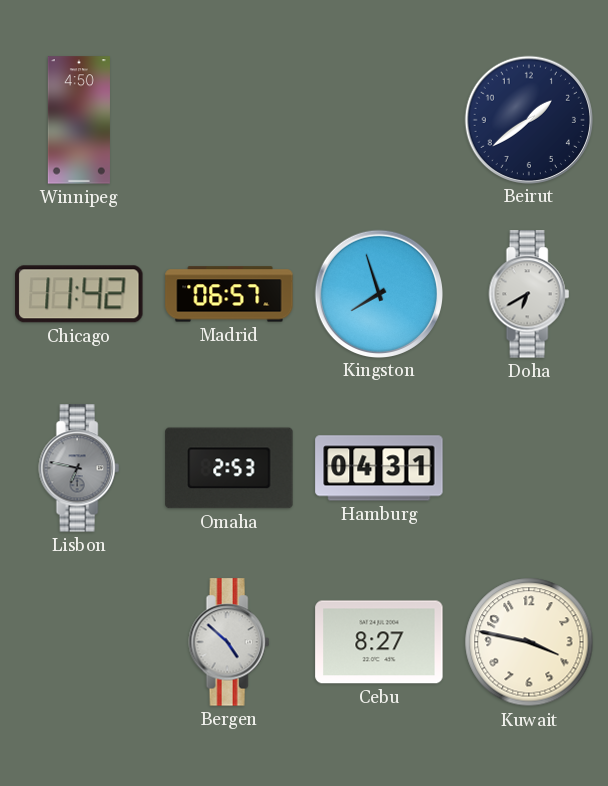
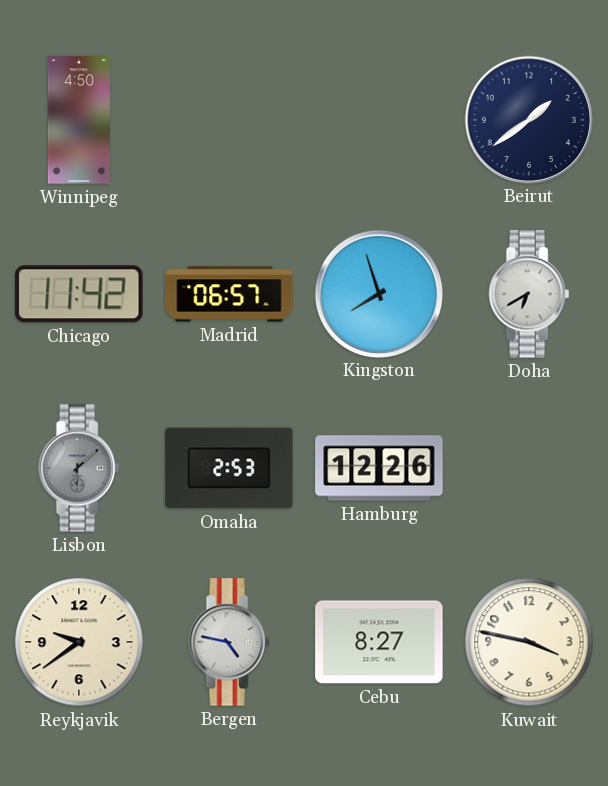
Lisbon: 6:47 -> 6:08 (79, 468)
Hamburg: 04:31 -> 12:26 (379, 468)
Reykjavik: none -> 9:39 (79, 642)
Bergen: 4:52 -> 4:47 (229, 642)
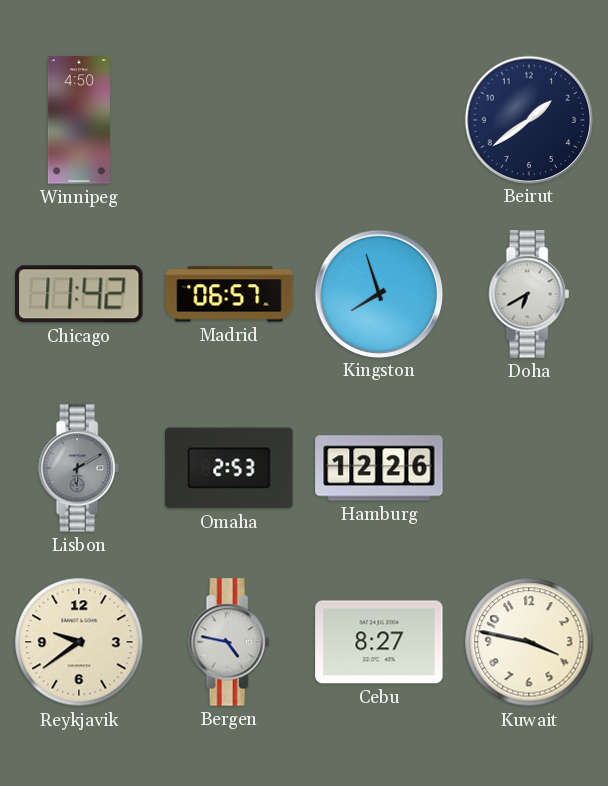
Lisbon: 6:08 -> 6:10 (79, 468)
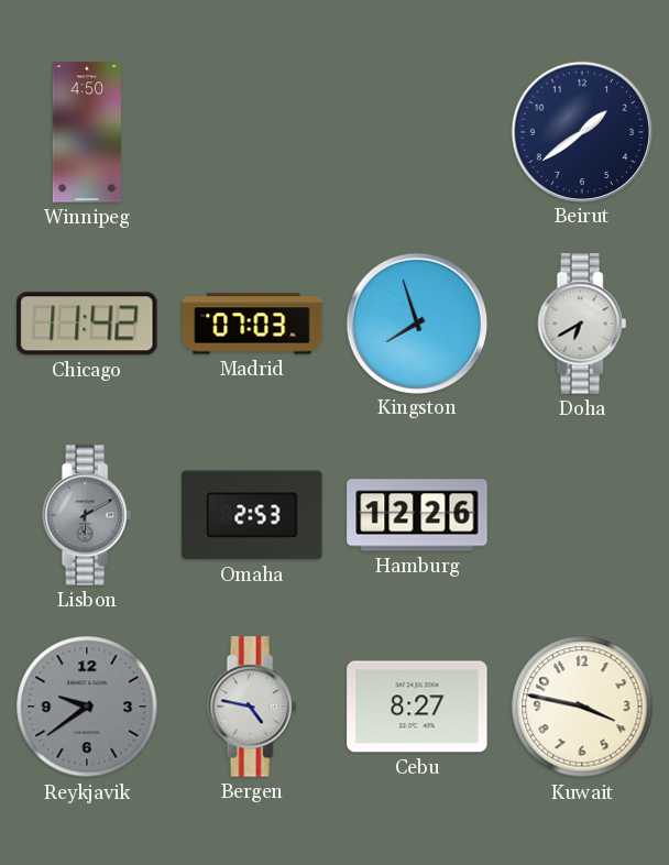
Madrid: 06:57 -> 07:03 (252, 324)
Reykjavik dial: cream -> grey (87, 707)
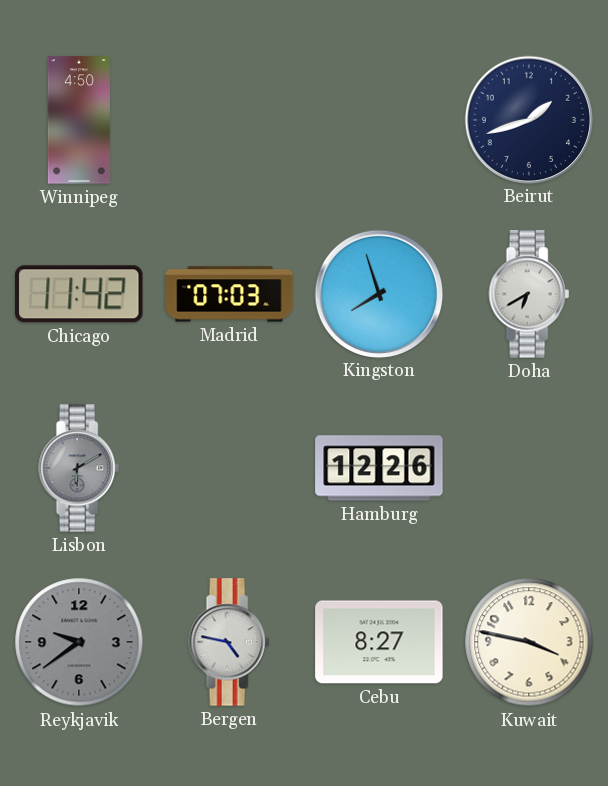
Beirut: 1:39 -> 1:42 (528, 119)
Omaha: 2:53 -> none (252, 515)
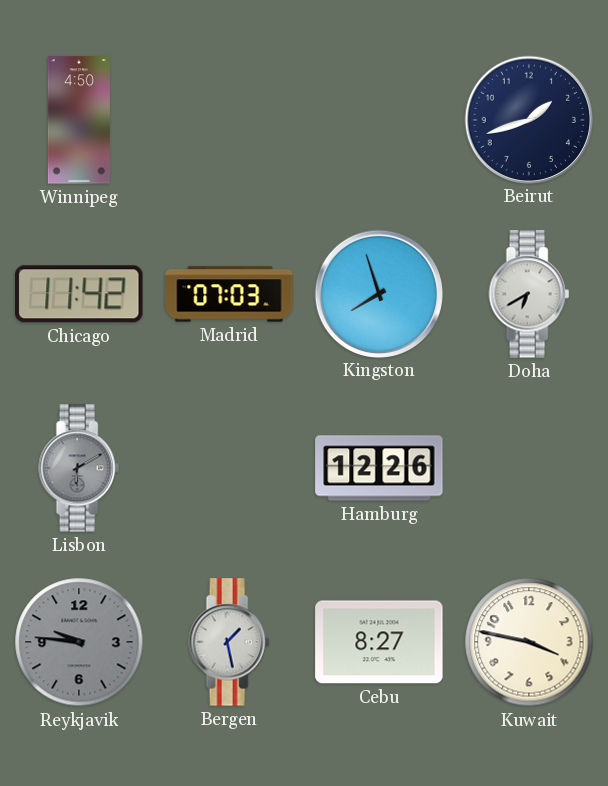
Reykjavik: 9:39 -> 9:46 (79, 642)
Bergen: 4:47 -> 1:28 (229, 642)
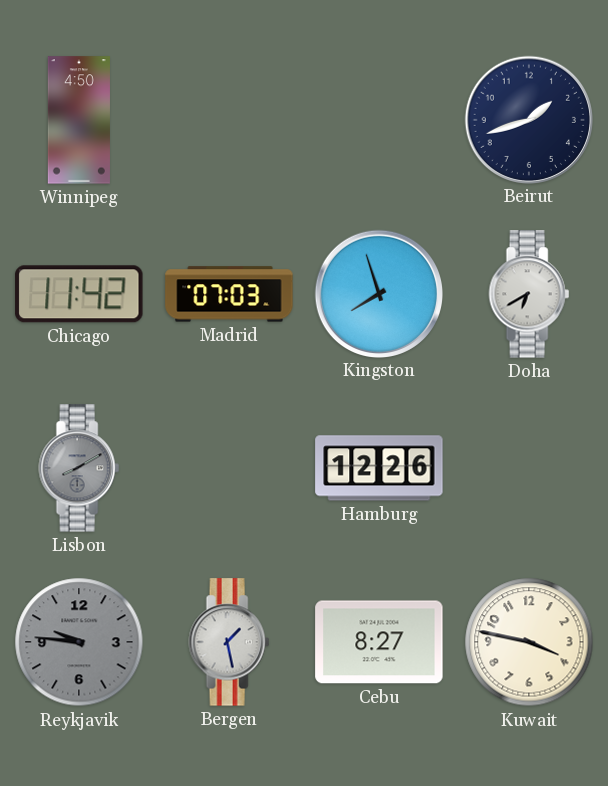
Lisbon: 6:10 -> 8:10 (79, 468)
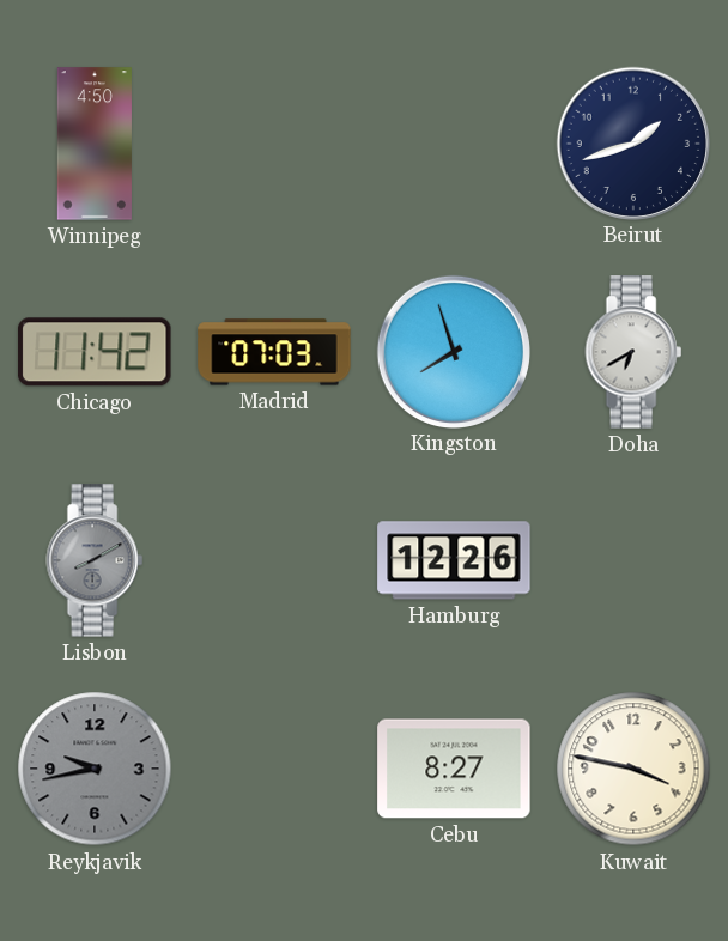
Reykjavik: 9:46 -> 9:43 (95, 769)
Bergen: 1:28 -> none (229, 642)
